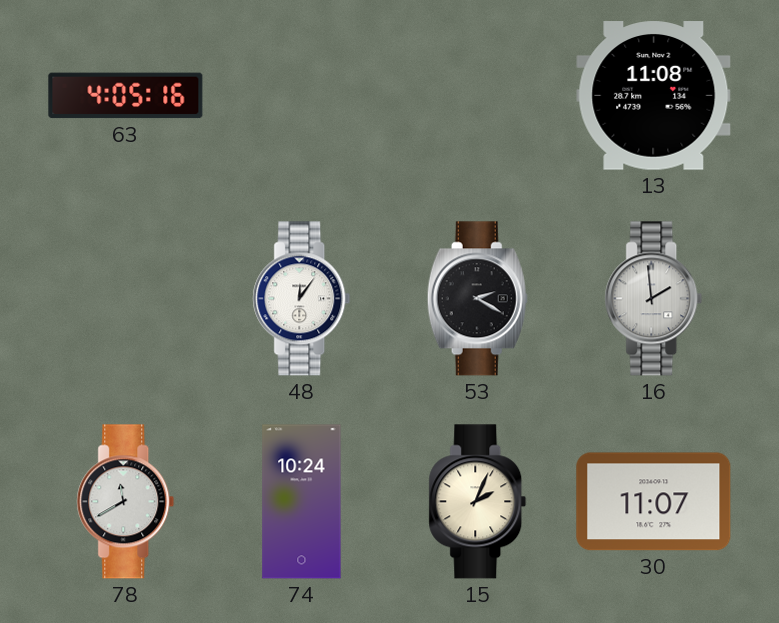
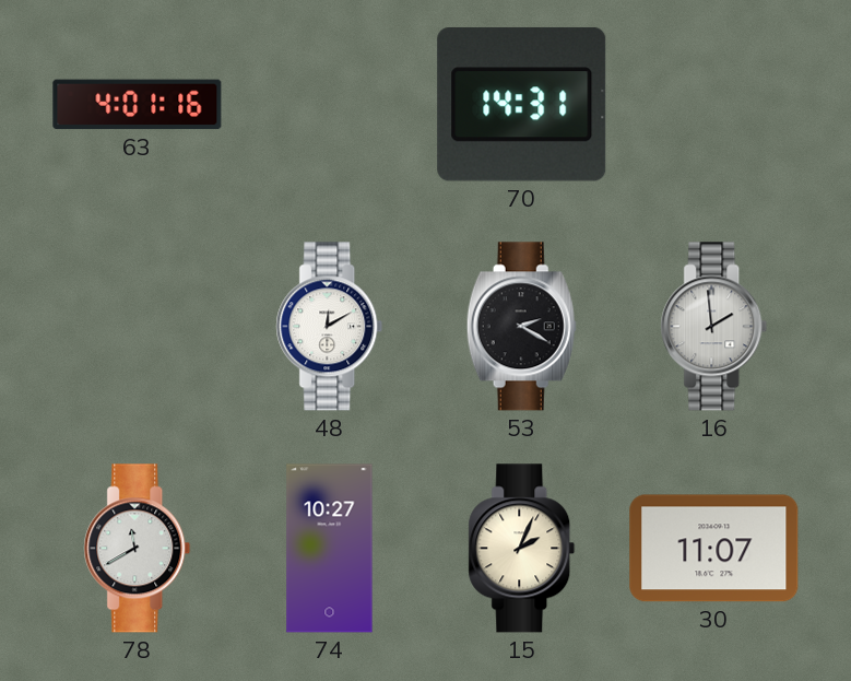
63: 4:05 -> 4:01 (138, 105)
70: none -> 14:31 (522, 104)
13: 11:08 -> none (654, 96)
48: 12:06 -> 12:10 (330, 327)
74: 10:24 -> 10:27 (330, 549)
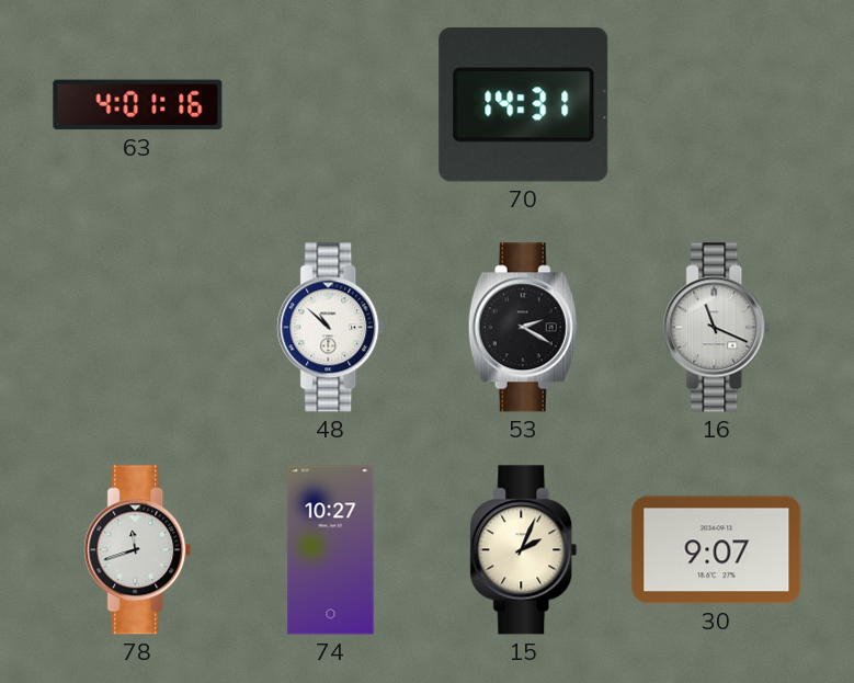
48: 12:10 -> 10:52 (331, 328)
16: 1:59 -> 11:19 (717, 328)
78: 11:40 -> 11:42 (138, 550)
30: 11:07 -> 9:07 (717, 550)
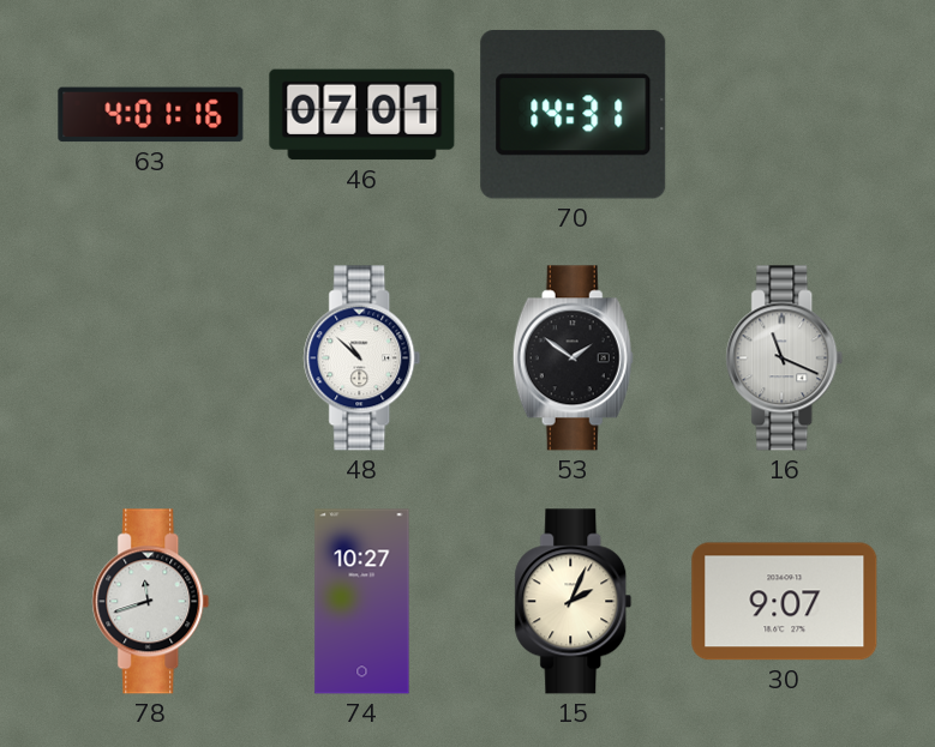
46: none -> 07:01 (362, 115)
53: 2:20 -> 1:51 (573, 359)
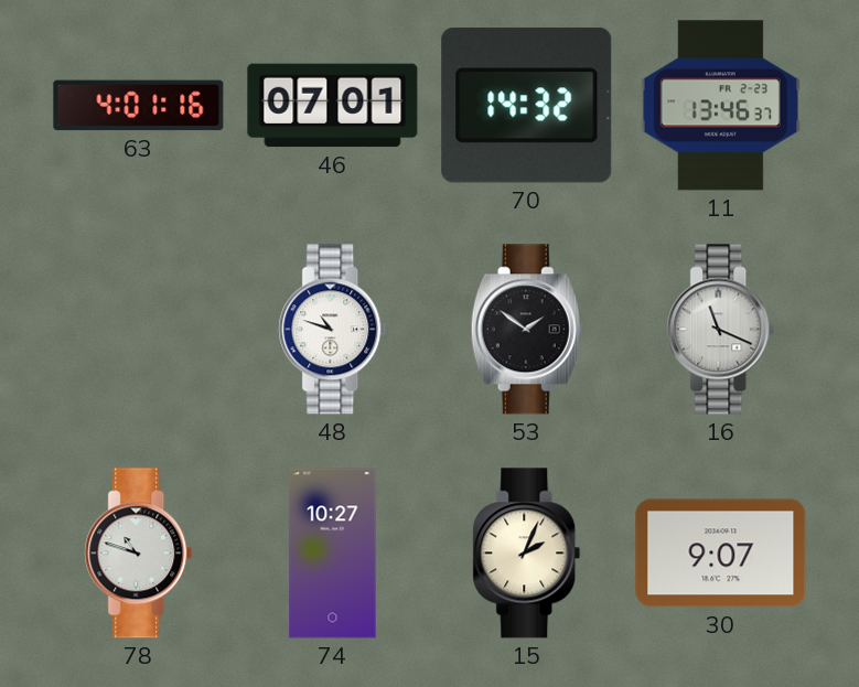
70: 14:31 -> 14:32 (527, 105)
11: none -> 13:46 (720, 106)
48: 10:52 -> 10:48 (333, 330)
78: 11:42 -> 10:48 (139, 554)
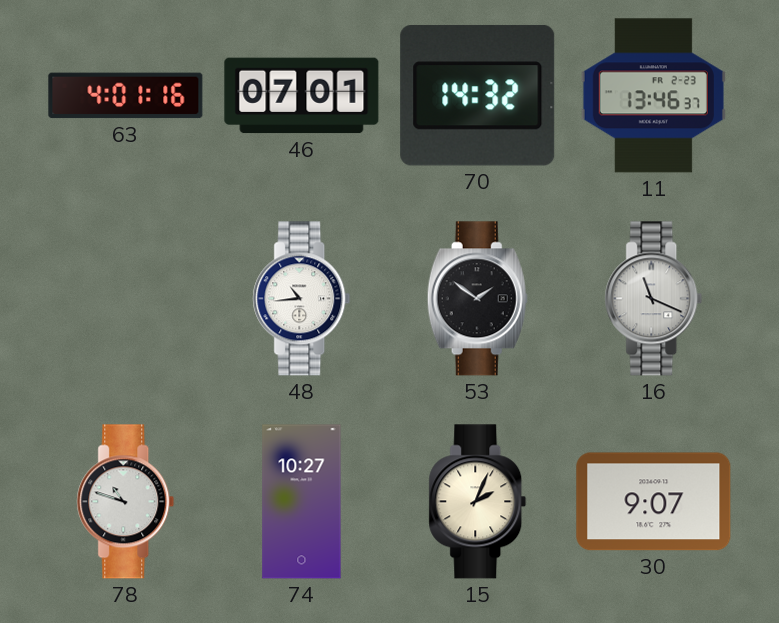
48: 10:48 -> 10:44 (302, 299)
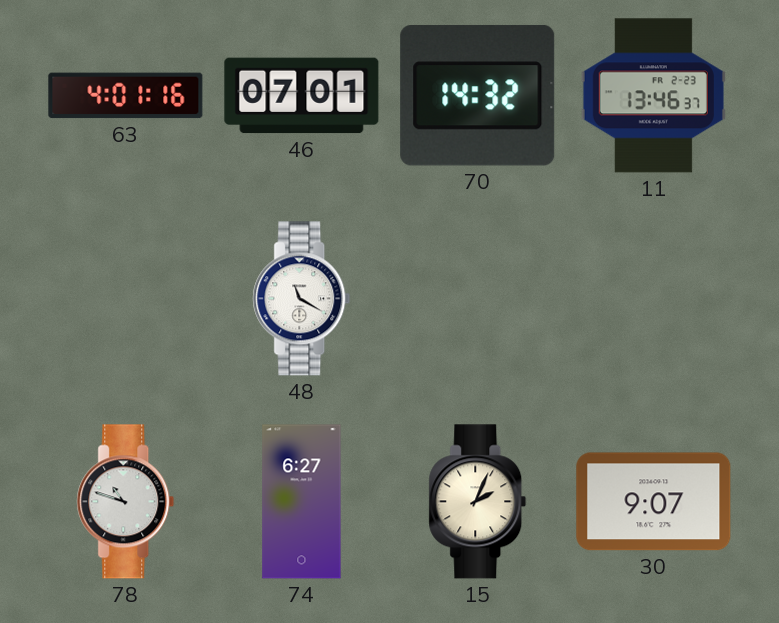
48: 10:44 -> 11:20 (302, 299)
53: 1:51 -> none (477, 299)
16: 11:19 -> none (654, 299)
74: 10:27 -> 6:27 (302, 502)
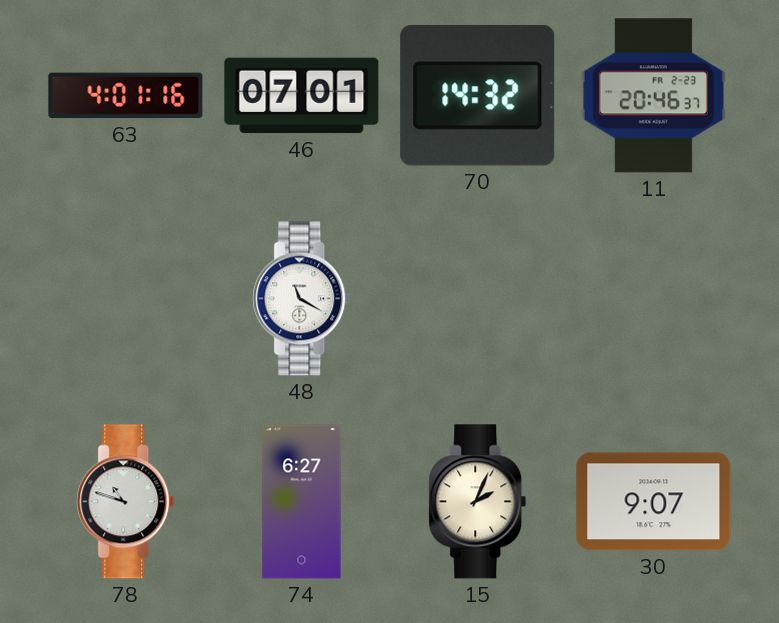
11: 13:46 -> 20:46 (653, 96)
